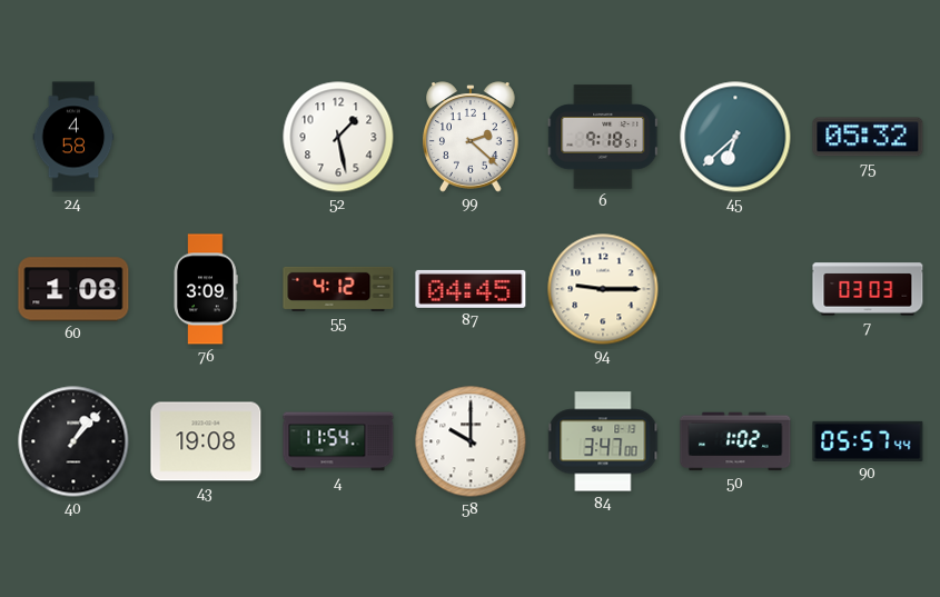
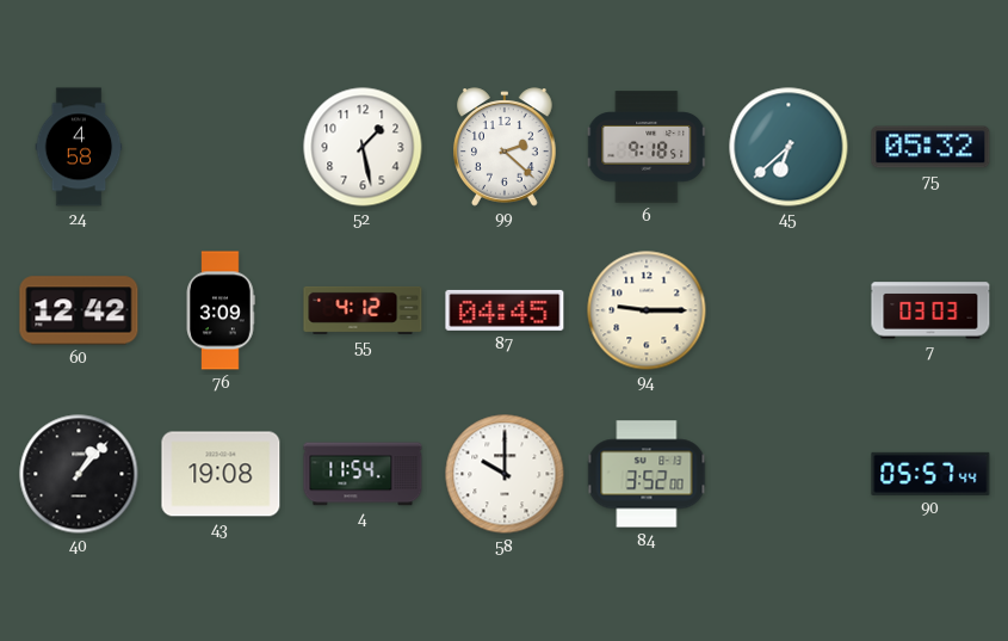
60: 1:08 -> 12:42 (79, 310)
84: 3:47 -> 3:52 (647, 474)
50: 1:02 -> none (735, 441)
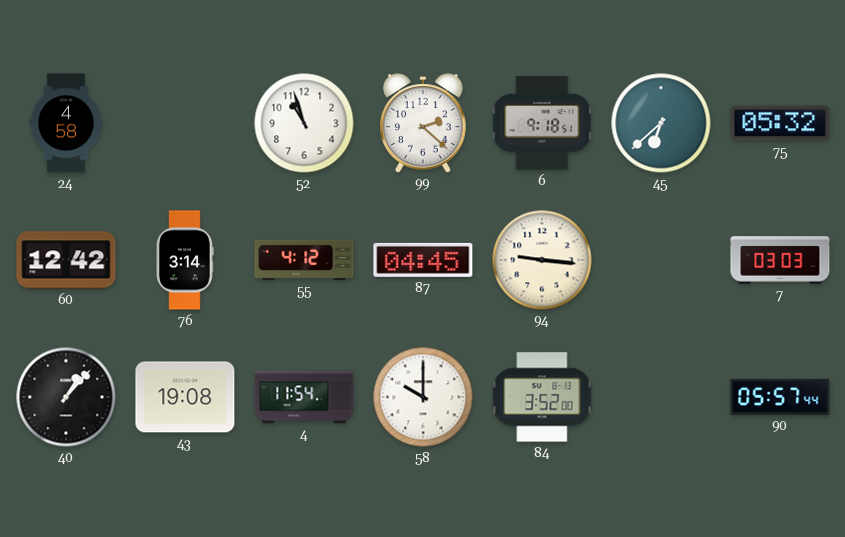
52: 1:28 -> 10:57 (304, 123)
76: 3:09 -> 3:14 (185, 260)
94: 9:15 -> 9:16 (542, 260)
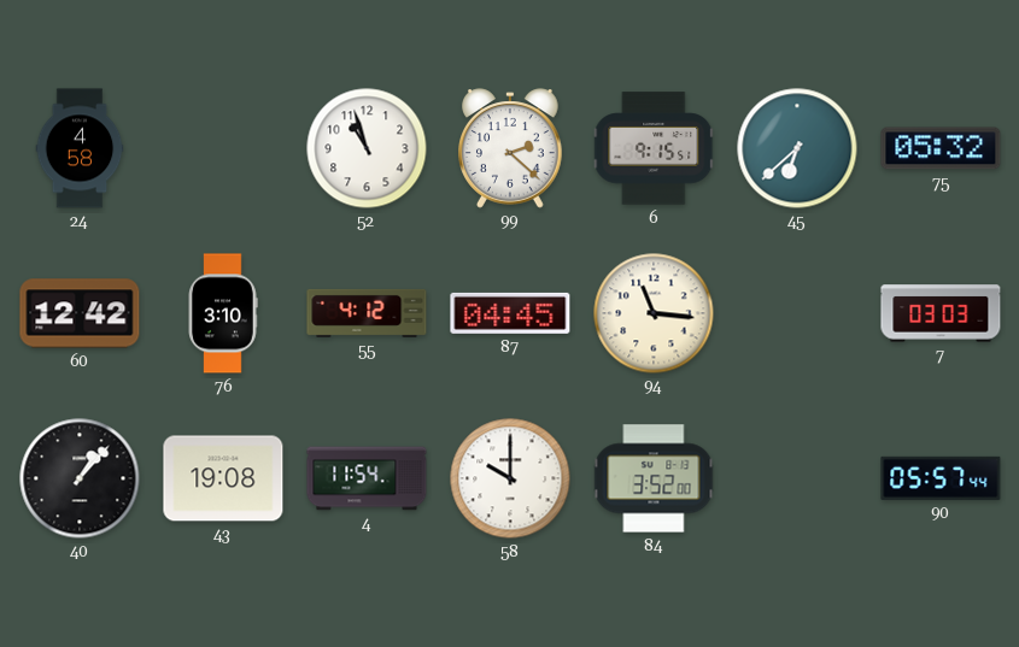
6: 9:18 -> 9:15 (655, 148)
76: 3:14 -> 3:10 (223, 313)
94: 9:16 -> 11:16 (654, 313)
